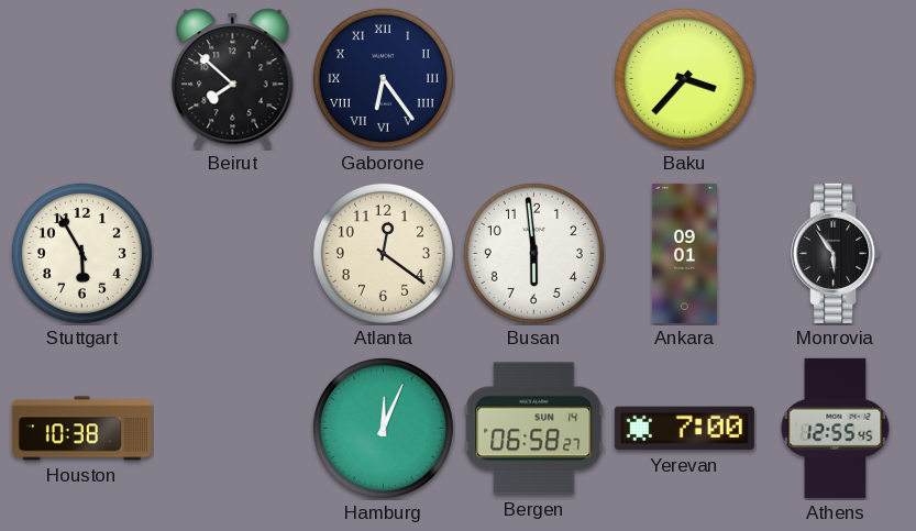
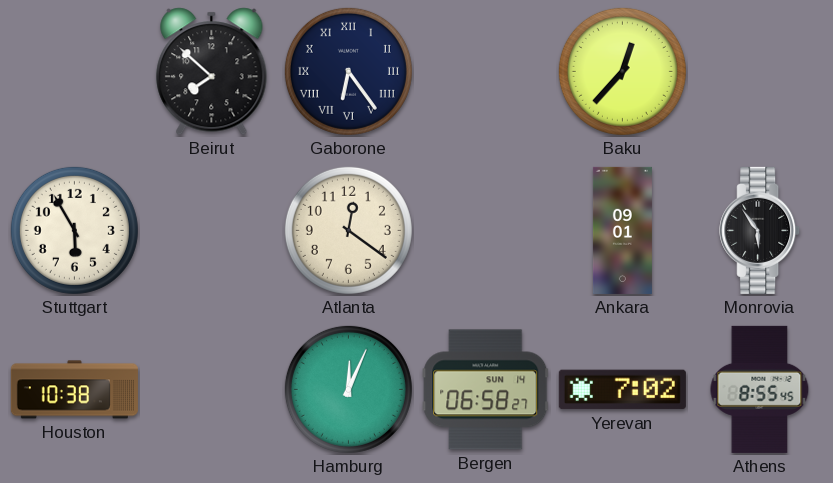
Baku: 3:37 -> 12:37 (622, 71)
Busan: 5:59 -> none (533, 253)
Yerevan: 7:00 -> 7:02 (622, 390)
Athens: 12:55 -> 8:55 (760, 389)
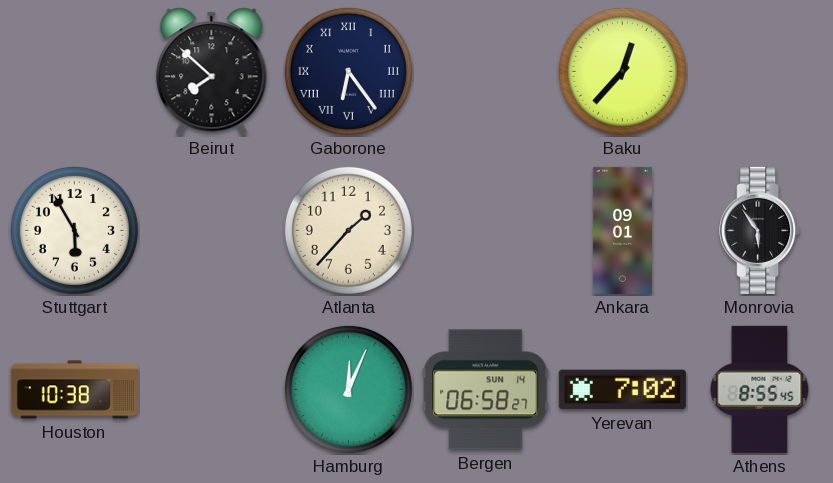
Atlanta: 12:21 -> 1:37 (348, 230)
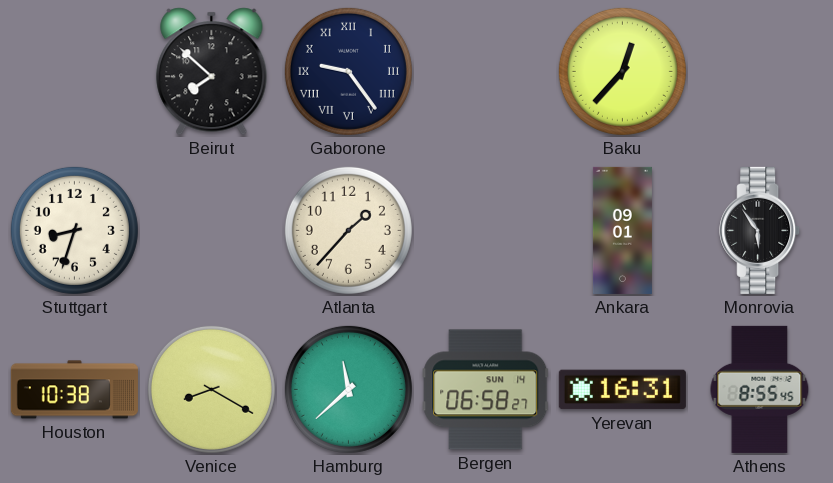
Gaborone: 6:24 -> 9:24 (348, 71)
Stuttgart: 5:55 -> 8:33 (74, 230)
Venice: none -> 8:20 (211, 389)
Hamburg: 12:04 -> 11:38 (348, 389)
Yerevan: 7:02 -> 16:31 (622, 390)
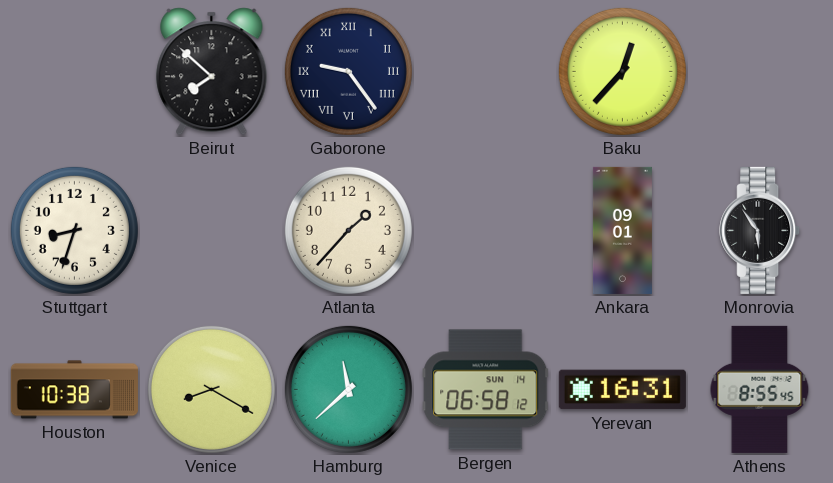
Bergen: 06:58:27 -> 06:58:12 (486, 390)
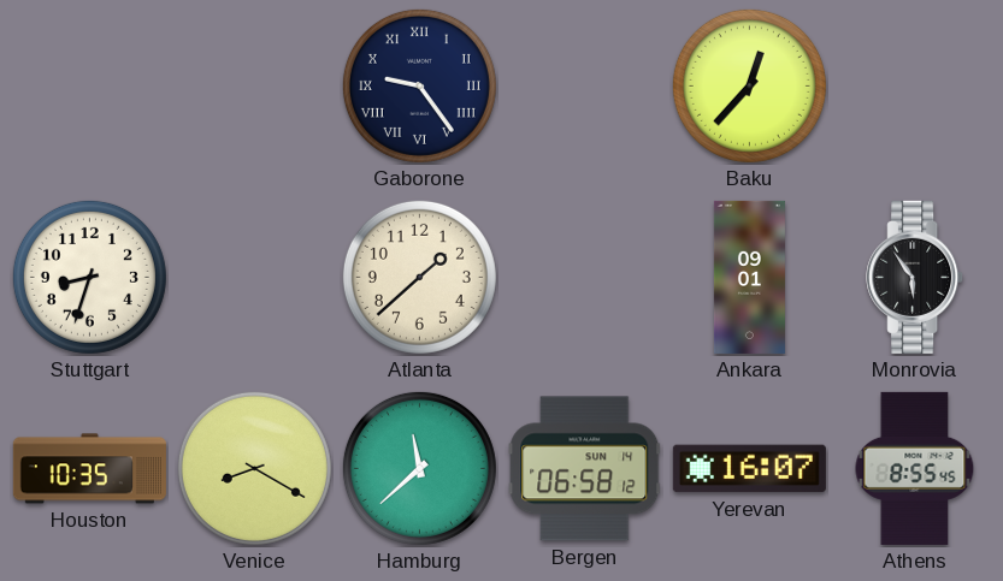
Beirut: 7:52 -> none (212, 72)
Atlanta: 1:37 -> 1:38 (419, 277)
Houston: 10:38 -> 10:35 (89, 469)
Yerevan: 16:31 -> 16:07 (749, 469)
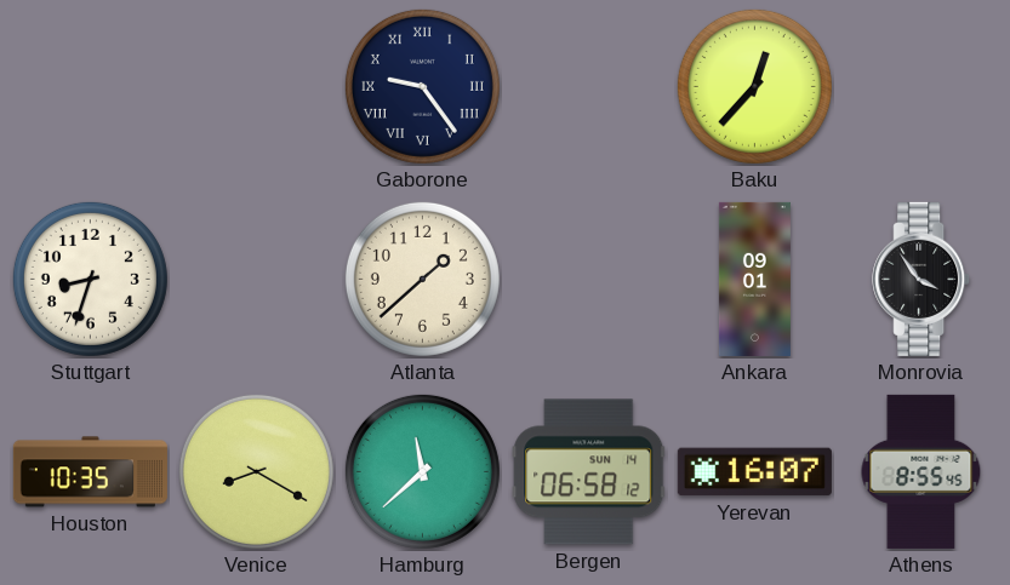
Monrovia: 5:54 -> 3:54 (921, 279)
